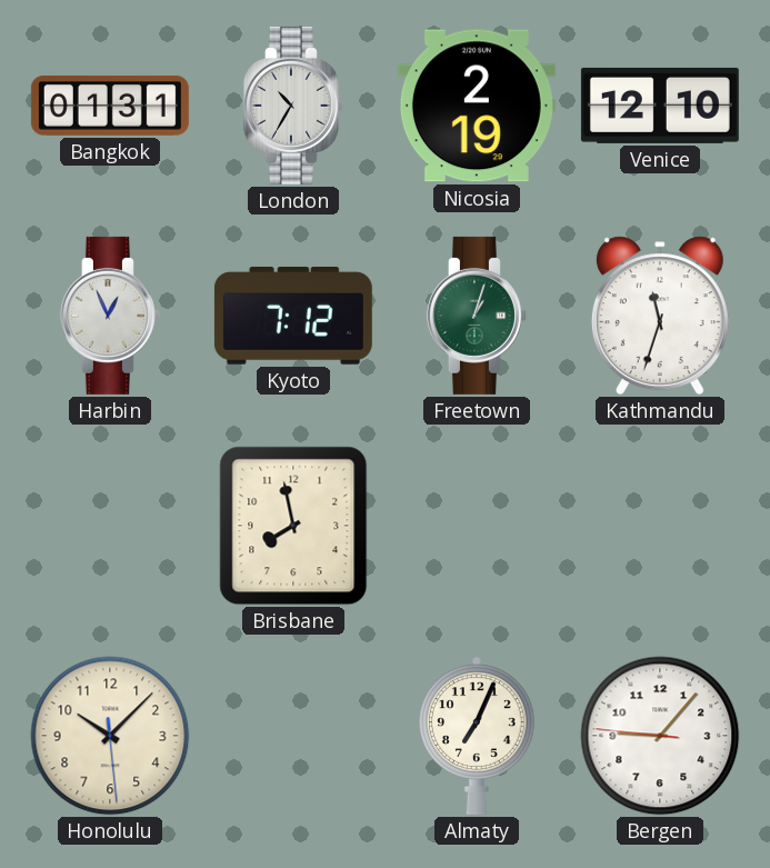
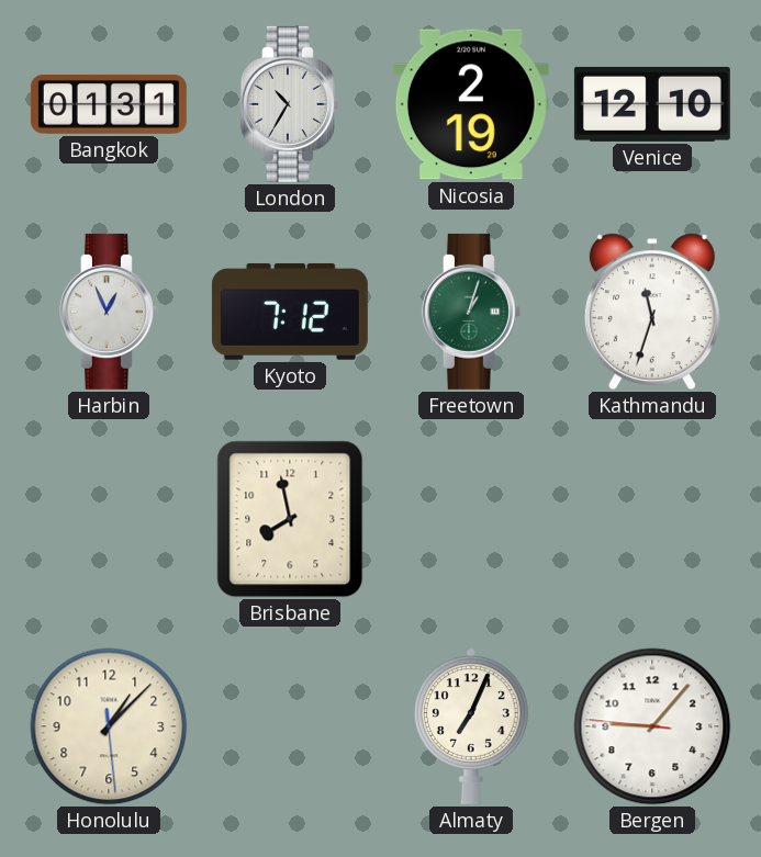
Honolulu: 10:07 -> 1:07 (109, 726)
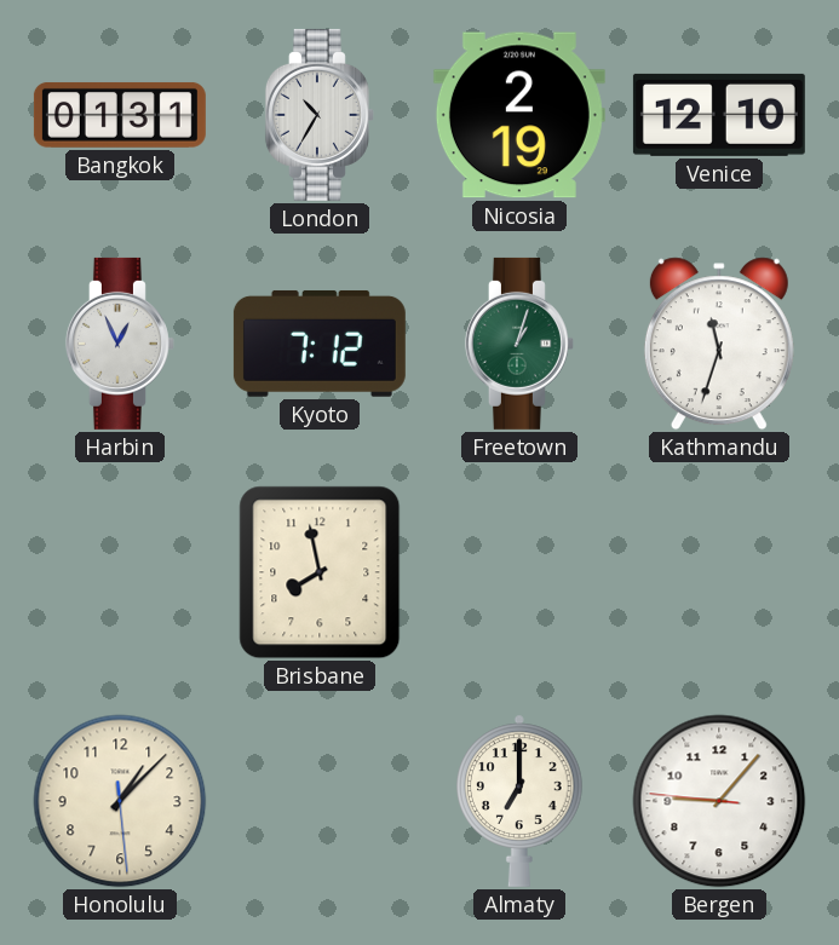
Almaty: 7:04 -> 7:00 (519, 801)
